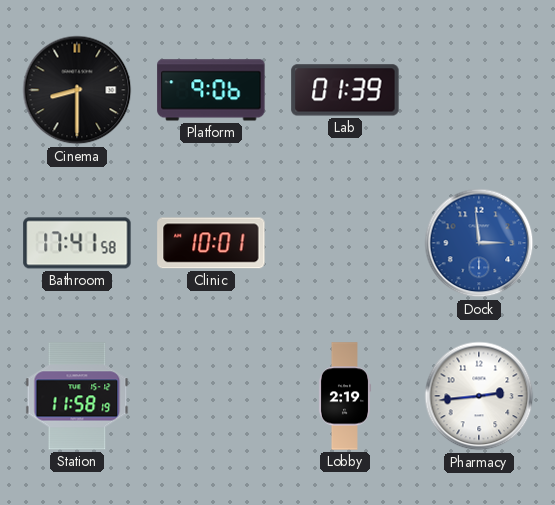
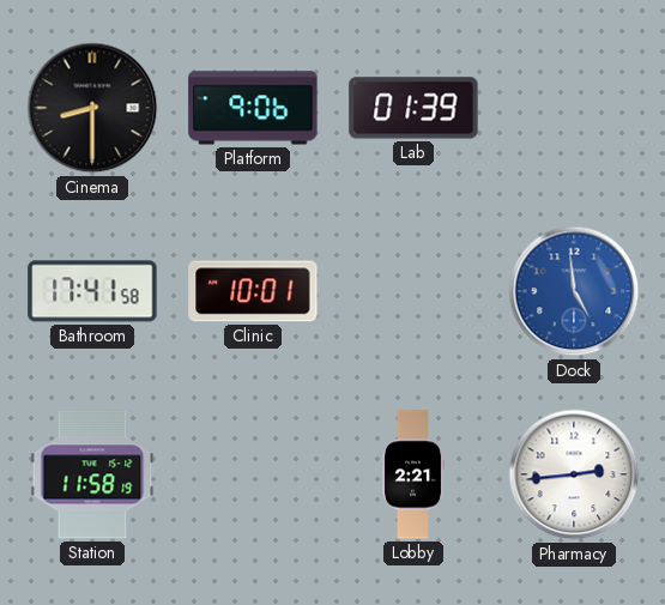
Dock: 2:59 -> 4:59 (574, 291)
Lobby: 2:19 -> 2:21 (413, 474)
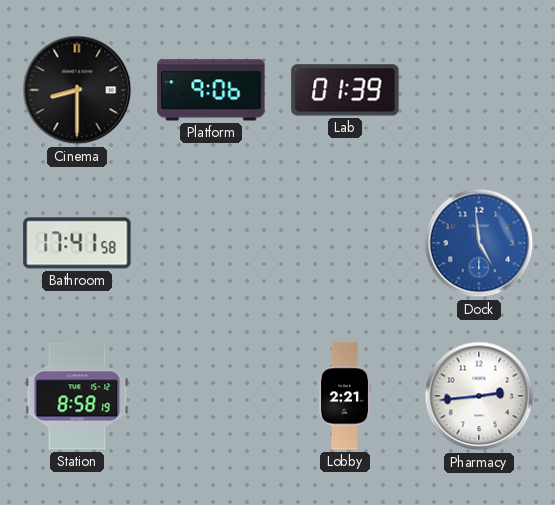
Clinic: 10:01 -> none (253, 291)
Station: 11:58 -> 8:58 (77, 396)
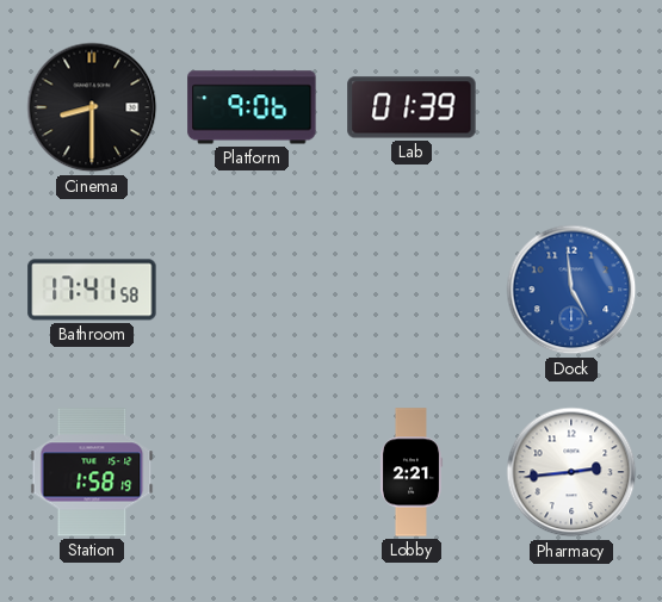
Station: 8:58 -> 1:58 (92, 472)
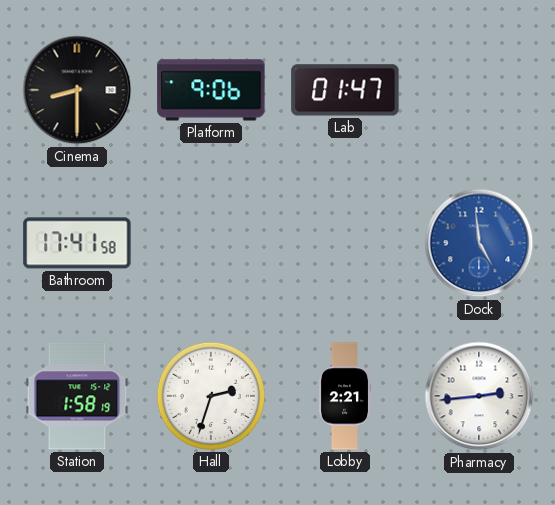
Lab: 01:39 -> 01:47 (345, 90)
Hall: none -> 2:33 (211, 396)
